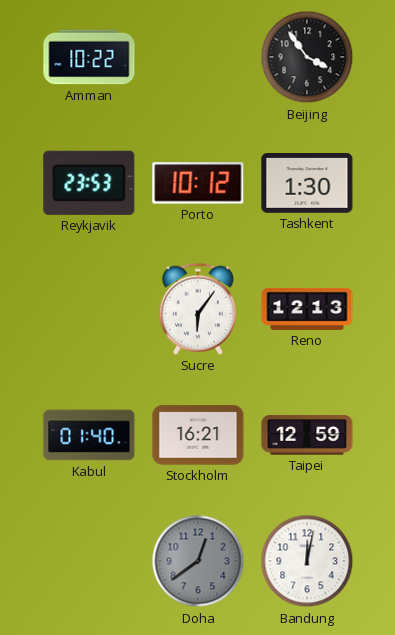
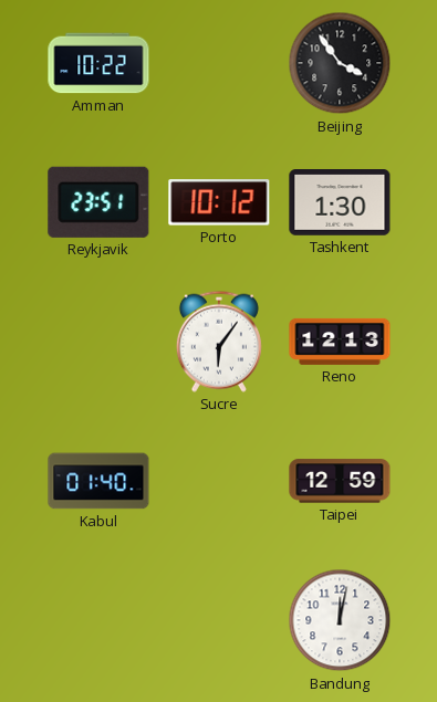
Reykjavik: 23:53 -> 23:51 (98, 202)
Stockholm: 16:21 -> none (198, 435)
Doha: 12:39 -> none (198, 561)
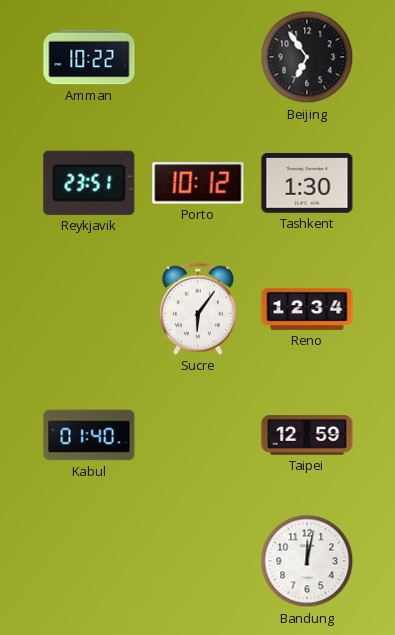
Beijing: 3:54 -> 6:54 (307, 57)
Reno: 12:13 -> 12:34 (307, 309)
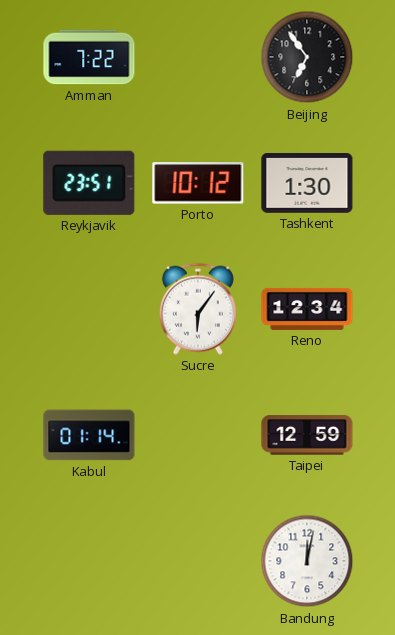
Amman: 10:22 -> 7:22 (89, 57)
Kabul: 01:40 -> 01:14 (89, 435)
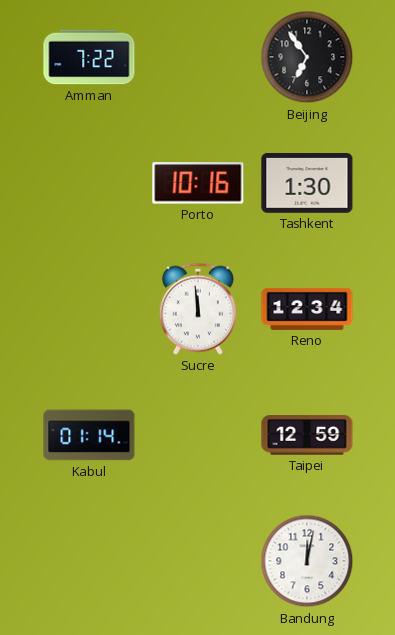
Reykjavik: 23:51 -> none (89, 183)
Porto: 10:12 -> 10:16 (198, 183)
Sucre: 6:06 -> 11:59 (198, 309)
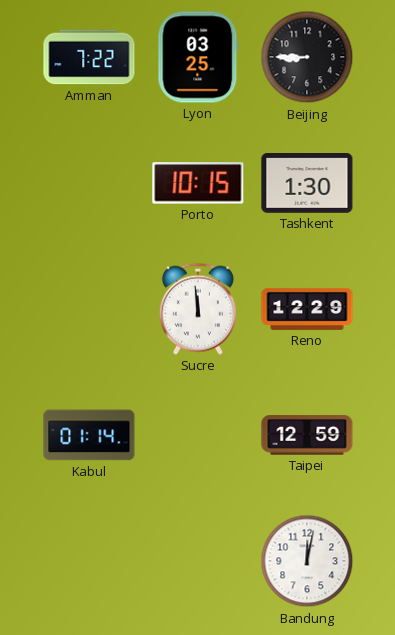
Lyon: none -> 03:25 (198, 57)
Beijing: 6:54 -> 8:45 (307, 57)
Porto: 10:16 -> 10:15 (198, 183)
Reno: 12:34 -> 12:29 (307, 309)
